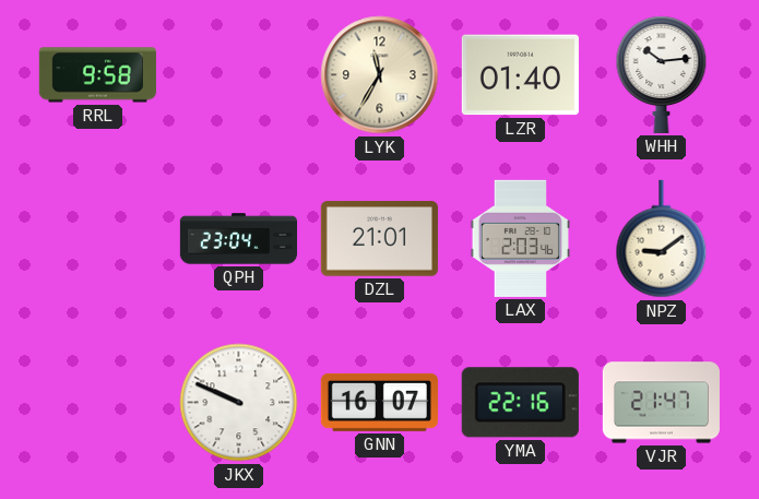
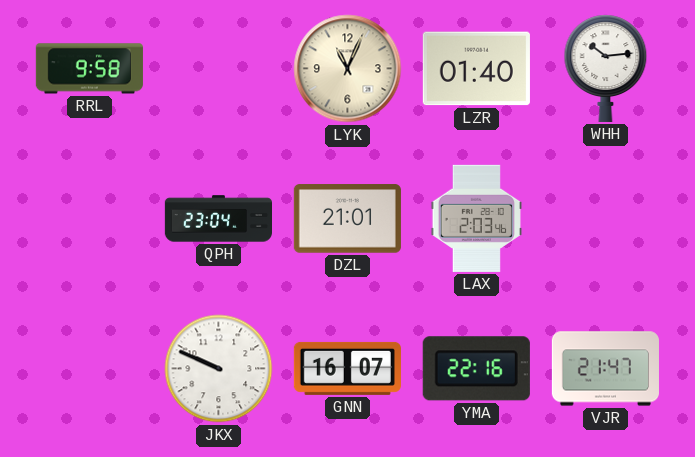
LYK: 11:35 -> 11:04 (348, 69)
NPZ: 9:09 -> none (662, 239)
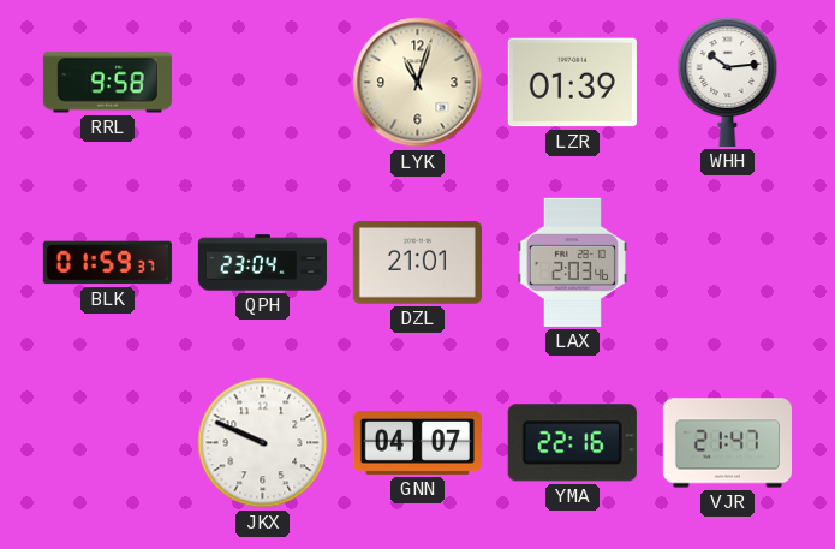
LYK: 11:04 -> 11:03 (418, 83)
LZR: 01:40 -> 01:39 (572, 83)
BLK: none -> 01:59 (107, 263)
GNN: 16:07 -> 04:07 (417, 442)
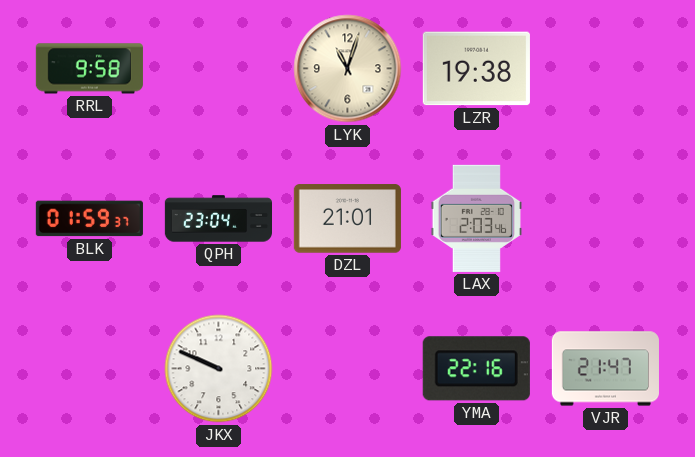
LZR: 01:39 -> 19:38 (476, 69)
WHH: 10:14 -> none (728, 82)
GNN: 04:07 -> none (417, 442)
